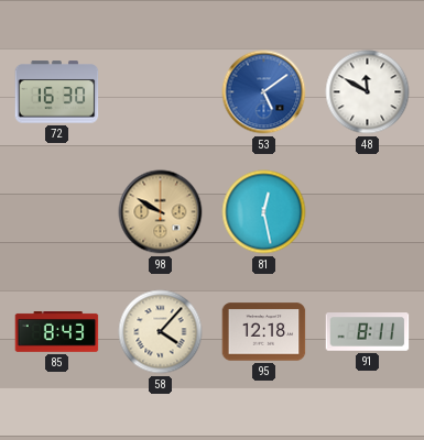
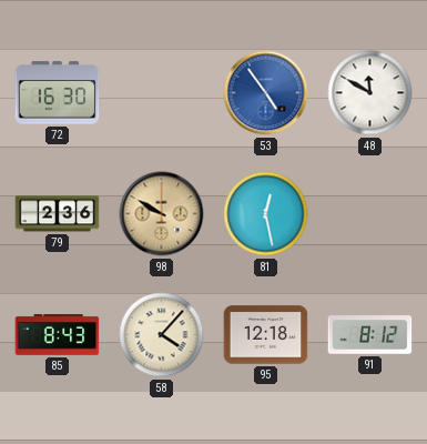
53: 5:09 -> 4:54 (266, 93)
79: none -> 2:36 (58, 214)
91: 8:11 -> 8:12 (370, 335)
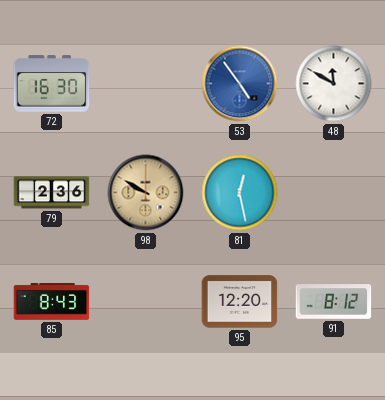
58: 4:07 -> none (162, 335)
95: 12:18 -> 12:20 (240, 302)
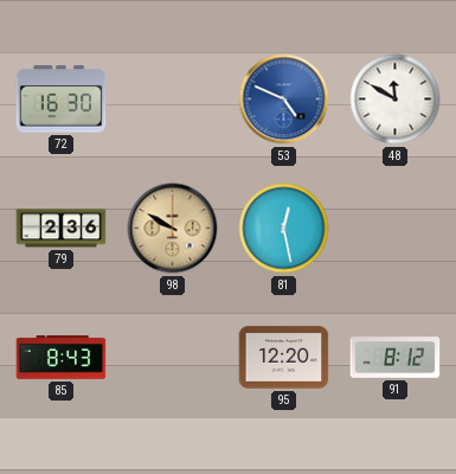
53: 4:54 -> 4:49 (284, 100)
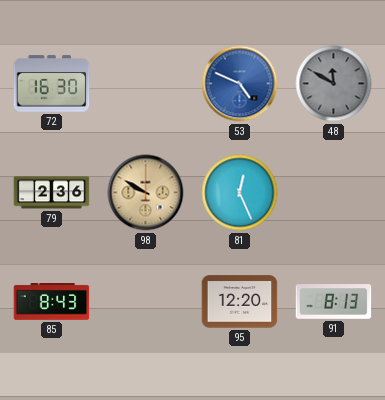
48 dial: white -> grey (334, 84)
81: 12:28 -> 12:26 (240, 193)
91: 8:12 -> 8:13 (334, 302)
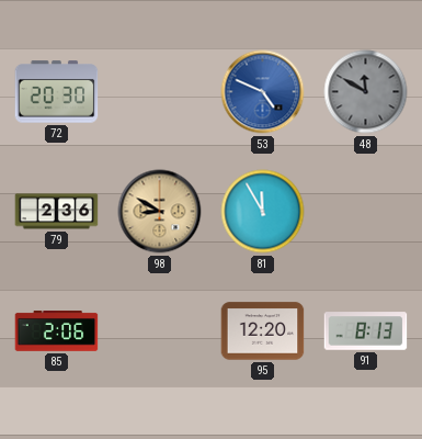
72: 16:30 -> 20:30 (57, 92)
98: 9:50 -> 8:50 (160, 212)
81: 12:26 -> 11:55 (263, 212)
85: 8:43 -> 2:06 (57, 331)
